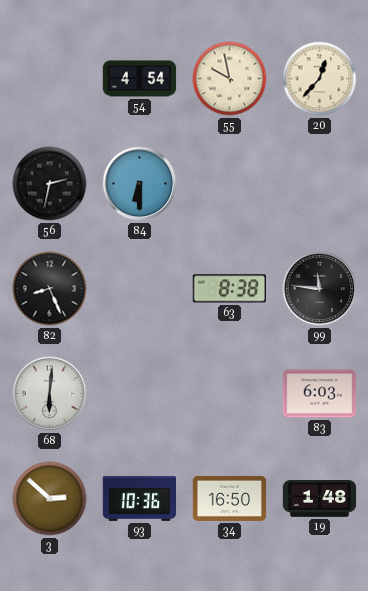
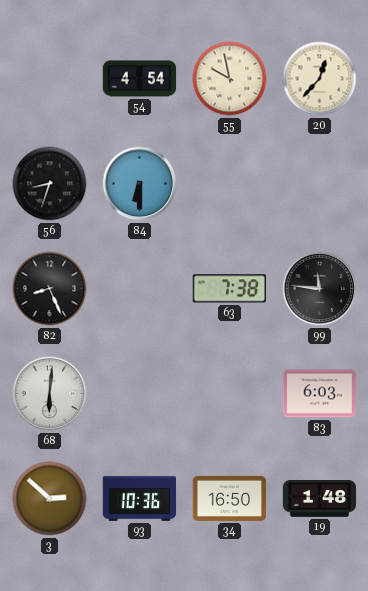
56: 2:32 -> 8:33 (50, 184)
63: 8:38 -> 7:38 (229, 289)
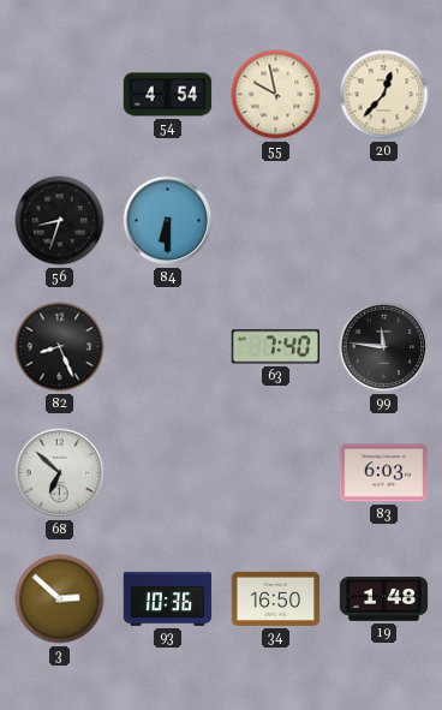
63: 7:38 -> 7:40 (275, 347)
68: 6:01 -> 6:52 (60, 473)
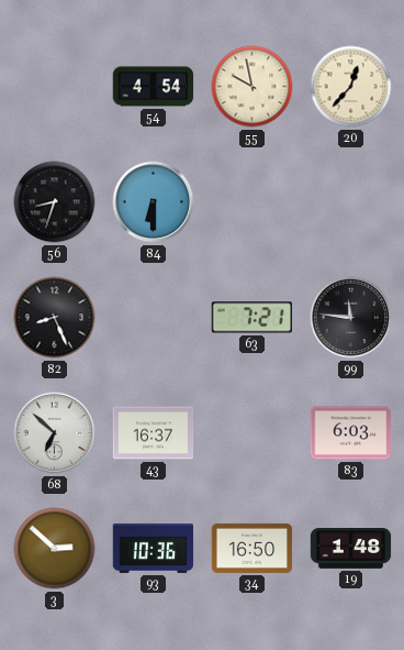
63: 7:40 -> 7:21 (251, 318)
43: none -> 16:37 (154, 433)
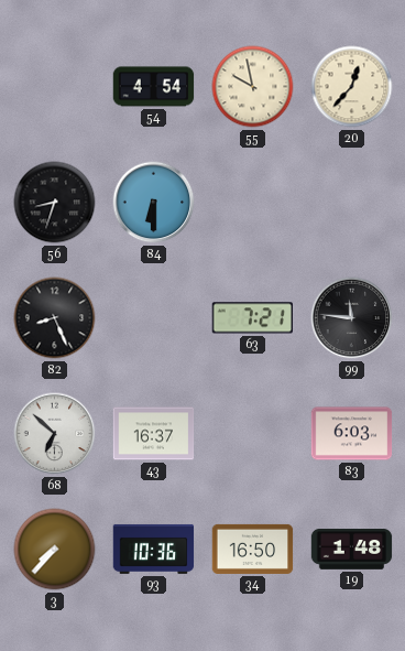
3: 2:52 -> 7:37 (55, 550)
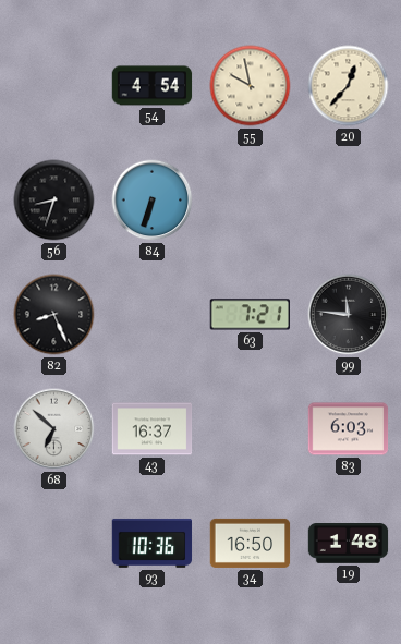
84: 6:30 -> 6:33 (153, 201)
3: 7:37 -> none (55, 550)
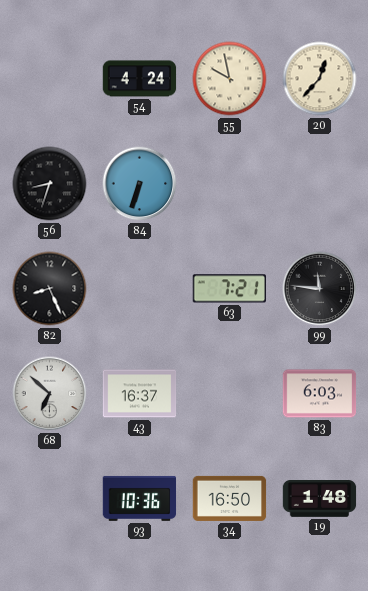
54: 4:54 -> 4:24 (140, 79)
